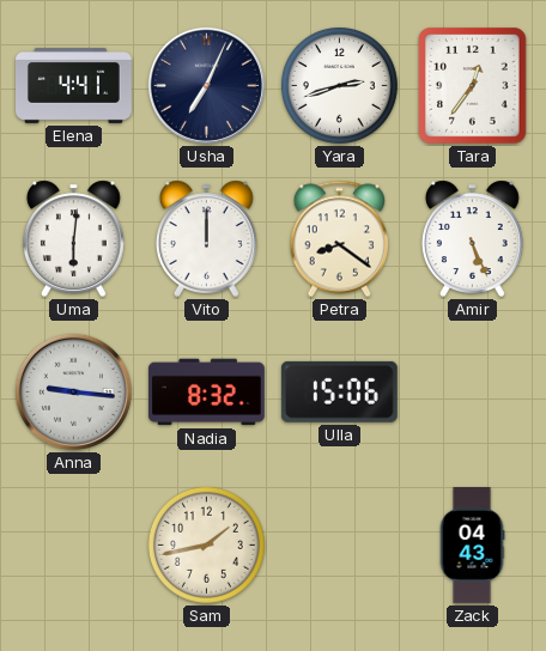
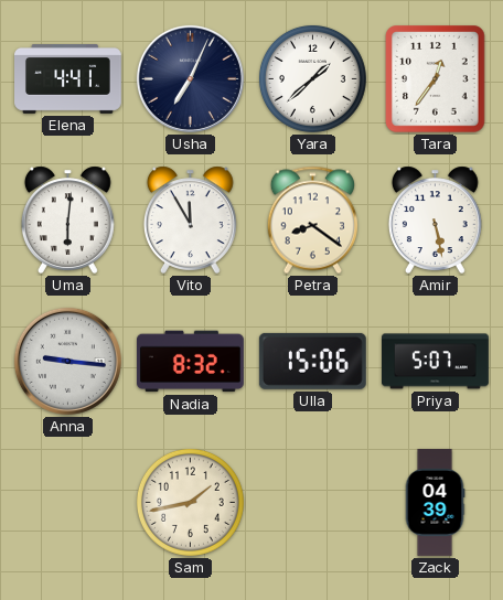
Yara: 2:42 -> 1:38 (312, 78)
Vito: 12:00 -> 11:55 (190, 219)
Amir: 5:26 -> 5:28 (435, 219)
Priya: none -> 5:07 (436, 362)
Zack: 04:43 -> 04:39 (435, 503)
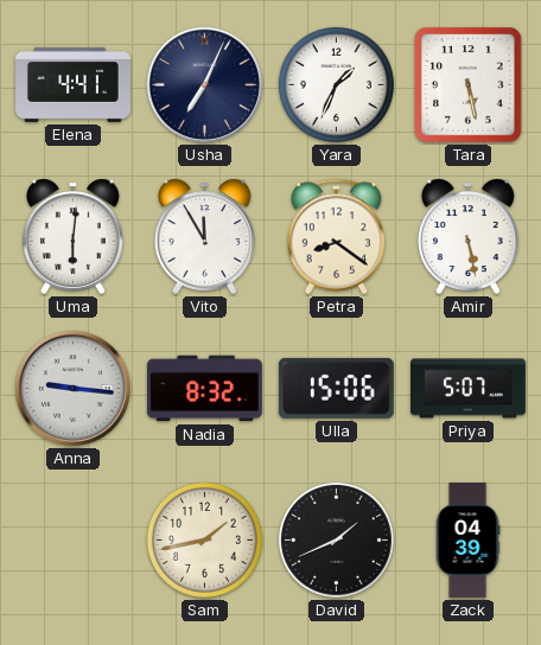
Yara: 1:38 -> 1:34 (336, 84)
Tara: 12:36 -> 5:28 (469, 85)
David: none -> 1:41 (336, 539)
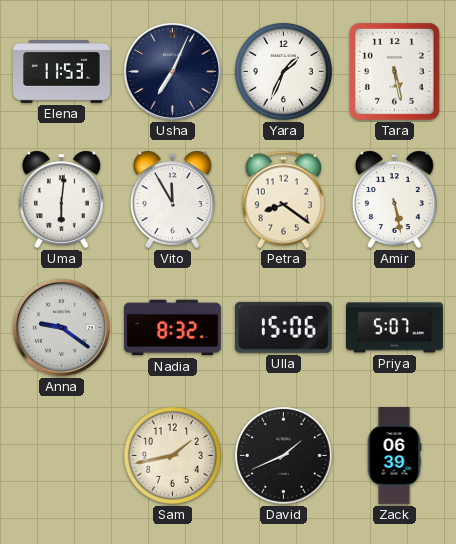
Elena: 4:41 -> 11:53 (62, 72)
Anna: 9:16 -> 9:21 (61, 327)
Zack: 04:39 -> 06:39 (394, 456)
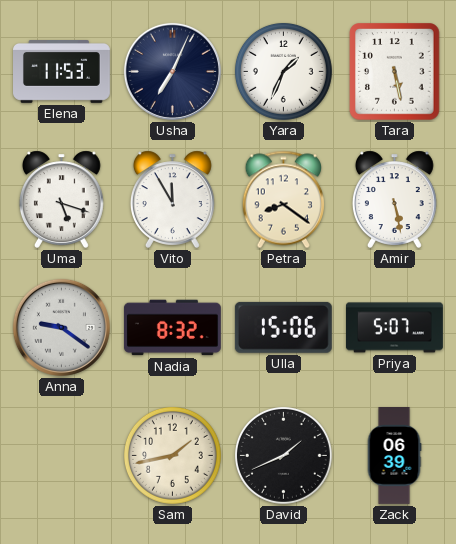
Uma: 6:01 -> 5:18 (61, 199)
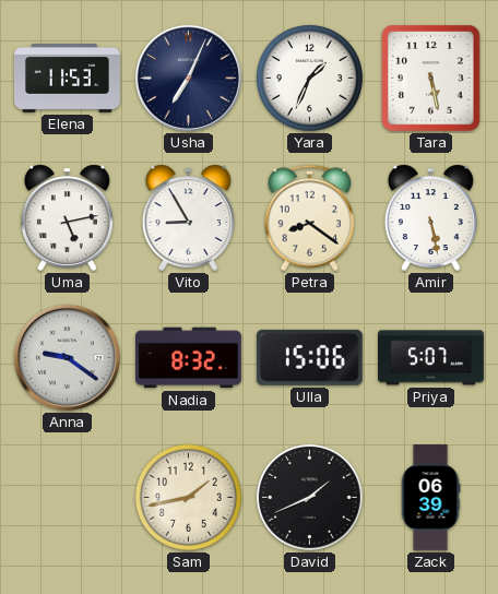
Uma: 5:18 -> 5:13 (67, 217)
Vito: 11:55 -> 8:55 (188, 217)
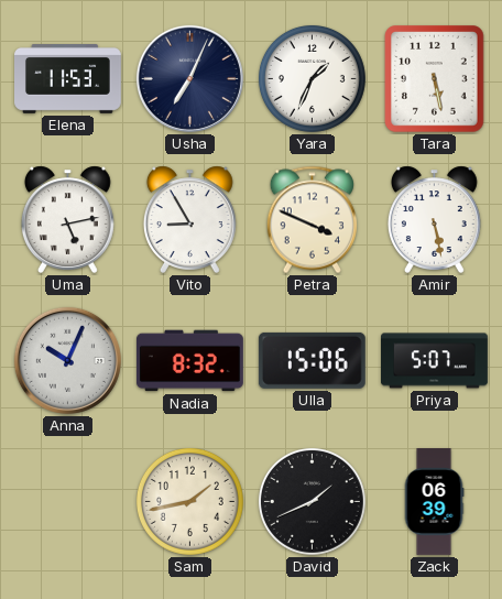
Petra: 8:21 -> 3:49 (312, 220)
Anna: 9:21 -> 10:04 (67, 360)
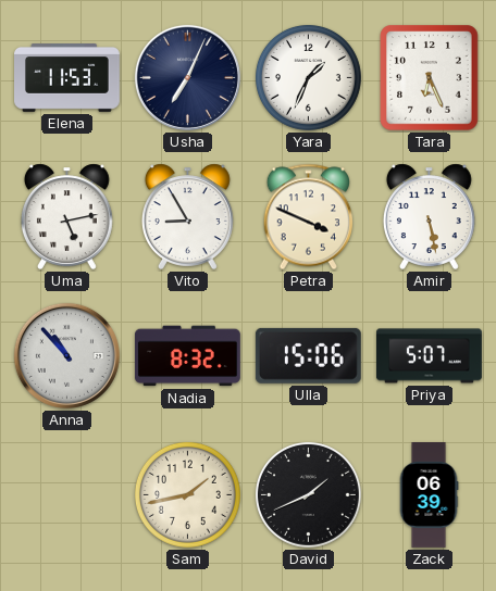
Tara: 5:28 -> 6:26 (430, 78)
Anna: 10:04 -> 10:53 (66, 355)
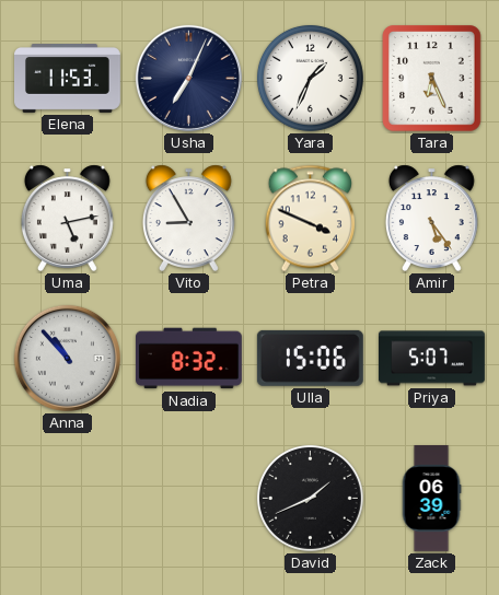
Amir: 5:28 -> 5:24 (431, 218)
Sam: 1:43 -> none (187, 494)
